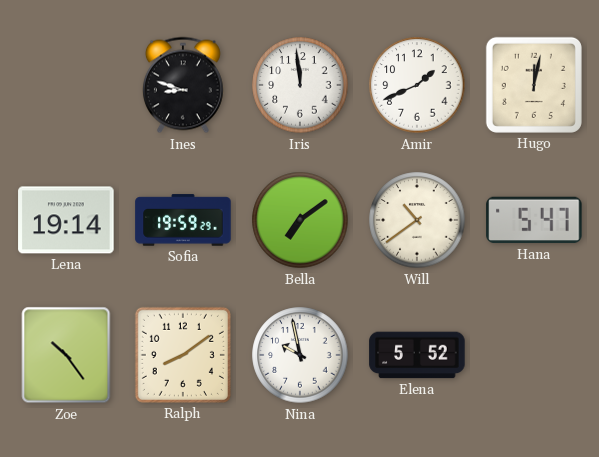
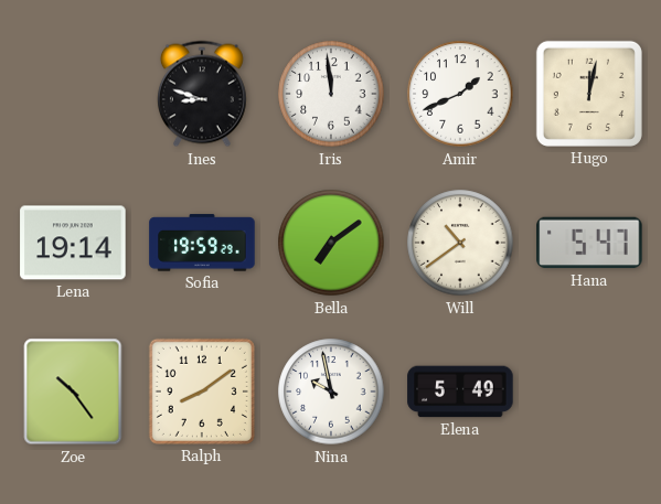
Elena: 5:52 -> 5:49 (460, 392)
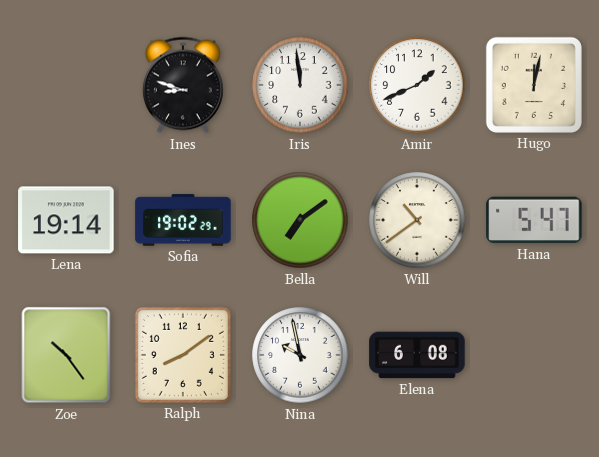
Sofia: 19:59 -> 19:02 (183, 220)
Elena: 5:49 -> 6:08 (417, 355)
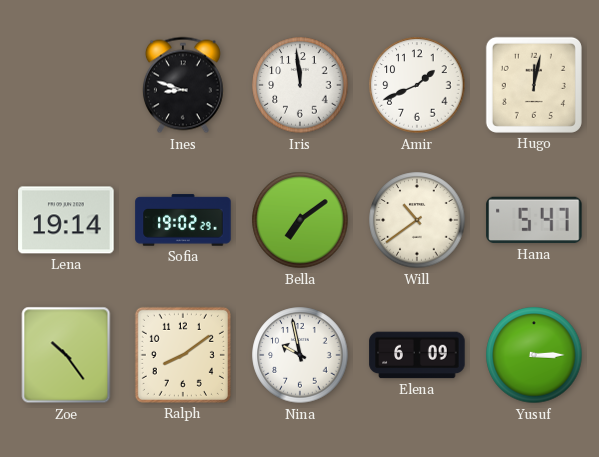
Elena: 6:08 -> 6:09 (417, 355)
Yusuf: none -> 3:15 (534, 355)
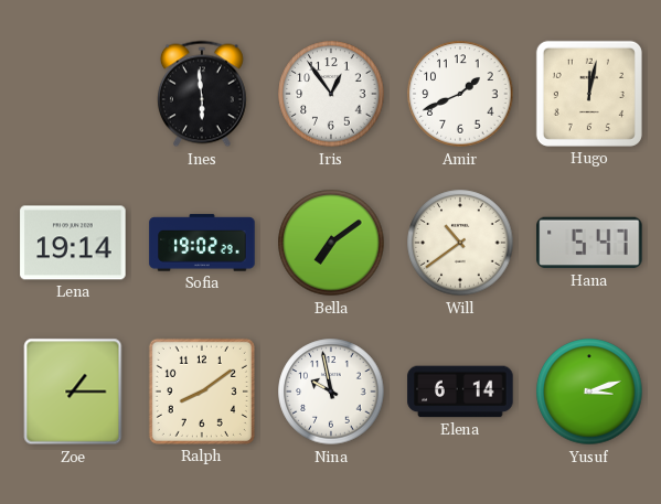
Ines: 8:48 -> 5:59 (202, 94)
Iris: 11:59 -> 12:54 (331, 94)
Zoe: 10:24 -> 1:15 (73, 392)
Elena: 6:09 -> 6:14 (460, 392)
Yusuf: 3:15 -> 3:12 (589, 392)
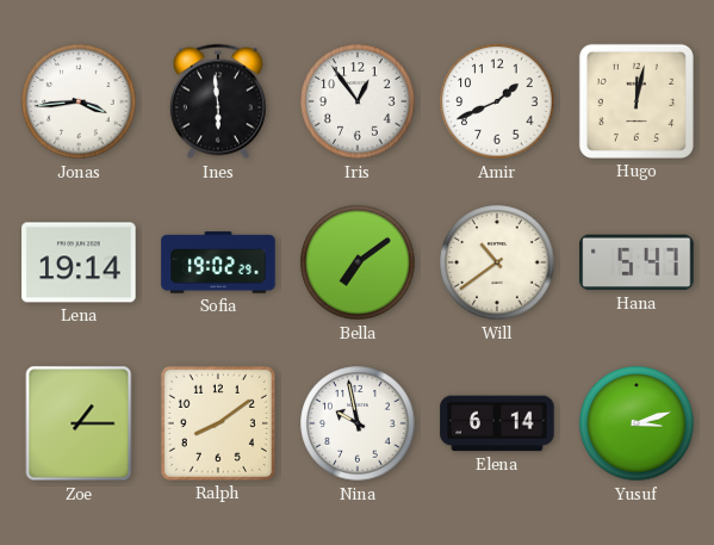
Jonas: none -> 3:44 (79, 101)
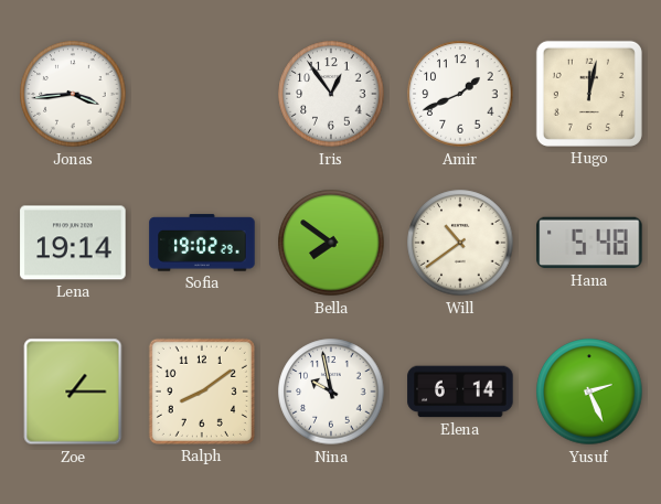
Ines: 5:59 -> none (218, 101)
Bella: 7:09 -> 7:51 (331, 243)
Hana: 5:47 -> 5:48 (589, 243)
Yusuf: 3:12 -> 2:26 (589, 392)
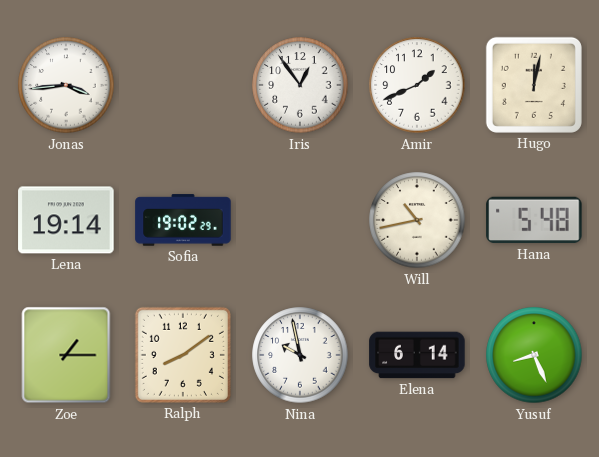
Bella: 7:51 -> none (331, 243)
Will: 10:39 -> 10:43 (417, 220)
Yusuf: 2:26 -> 8:26 (534, 355)
